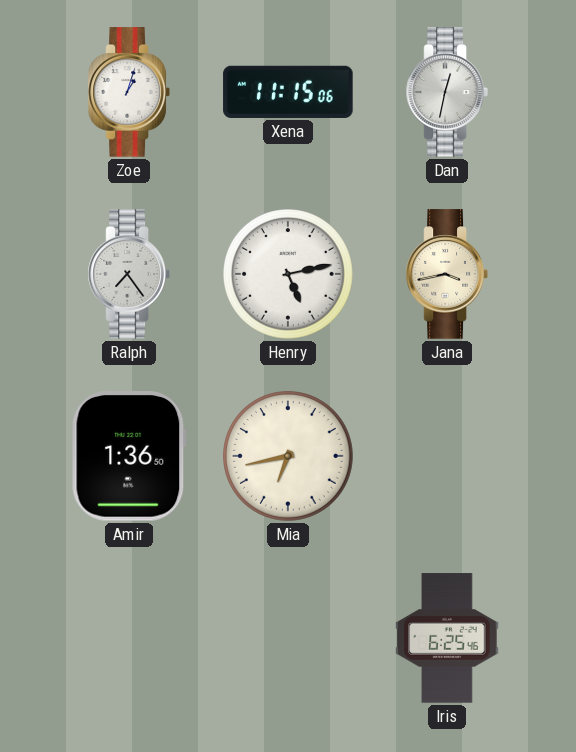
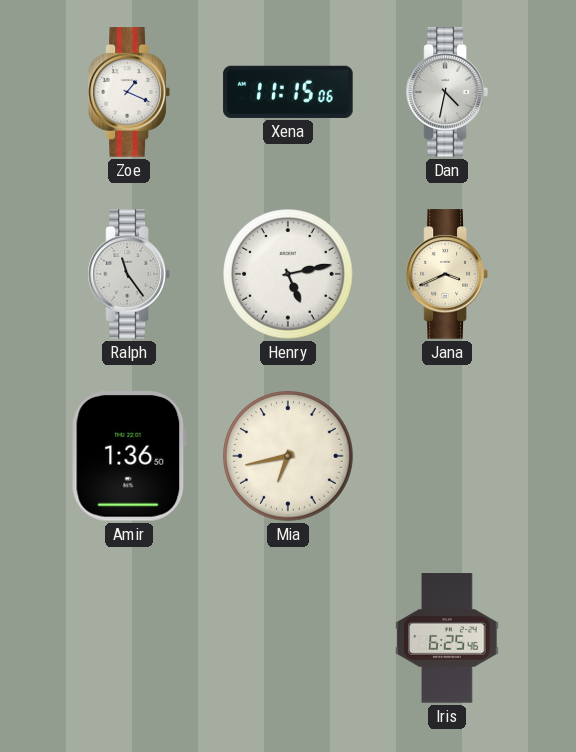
Zoe: 1:03 -> 1:19 (129, 92)
Dan: 12:32 -> 4:32 (447, 92)
Ralph: 7:24 -> 11:24 (129, 274)
Jana: 3:43 -> 3:41 (447, 274)
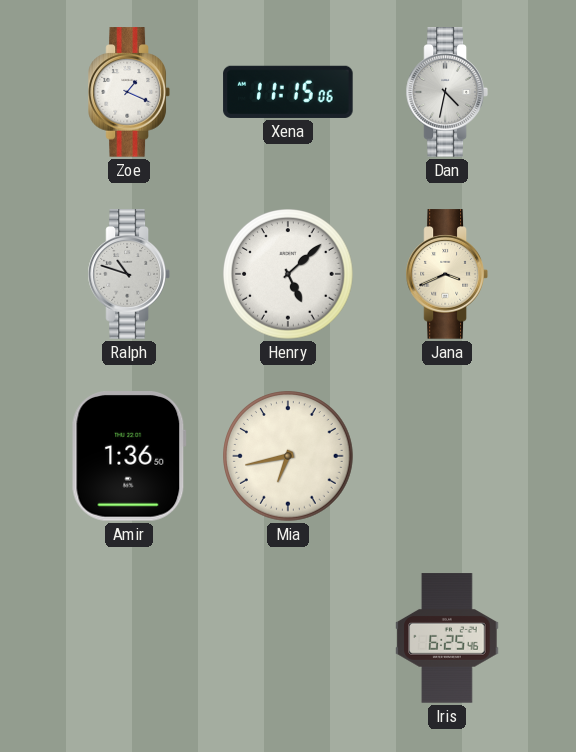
Ralph: 11:24 -> 10:48 (129, 274)
Henry: 5:13 -> 5:08 (288, 274)
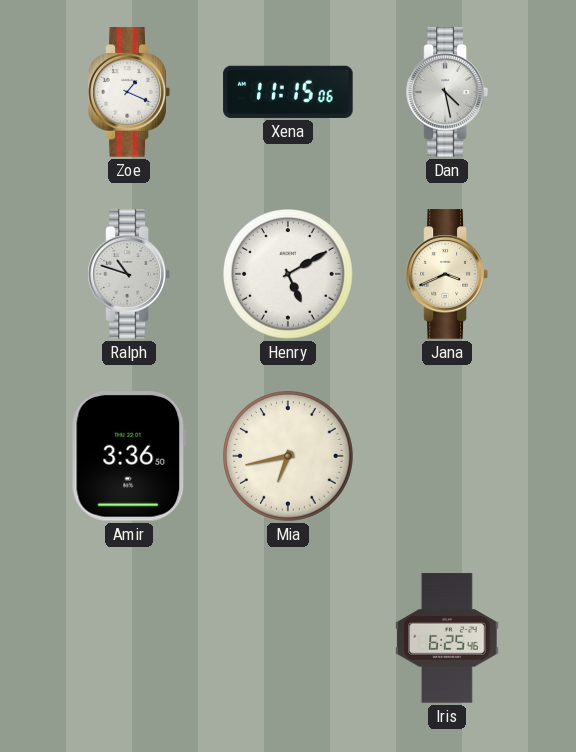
Dan: 4:32 -> 4:28 (447, 92)
Henry: 5:08 -> 5:10 (288, 274)
Amir: 1:36 -> 3:36 (129, 457)
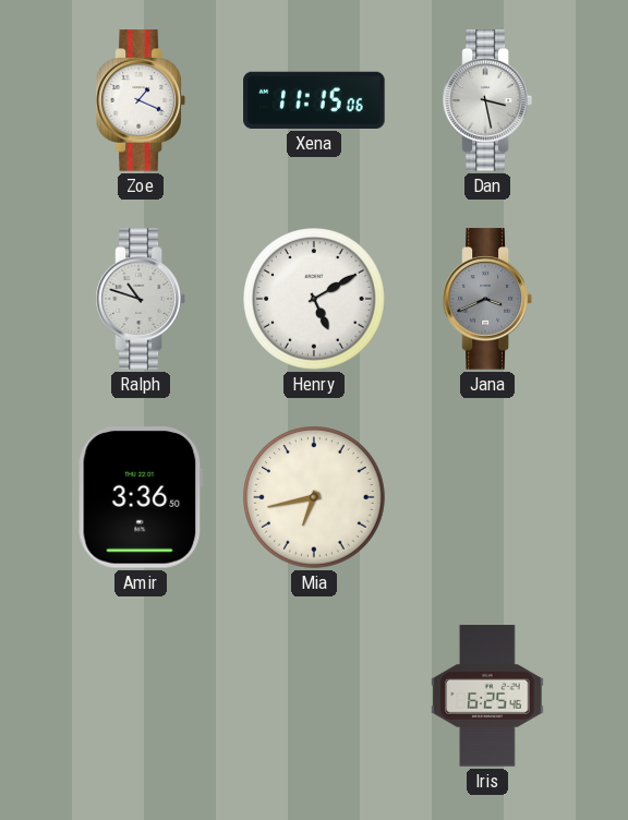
Dan: 4:28 -> 3:28 (487, 100)
Jana dial: cream -> grey (487, 299)
